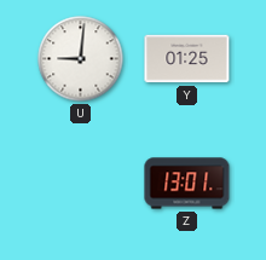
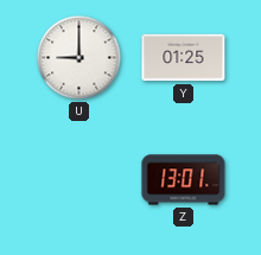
U: 9:01 -> 9:00 (79, 58)
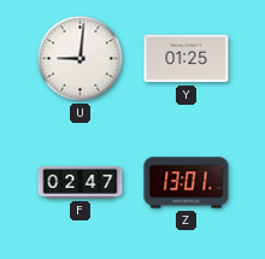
U: 9:00 -> 9:01 (81, 59)
F: none -> 02:47 (81, 183)
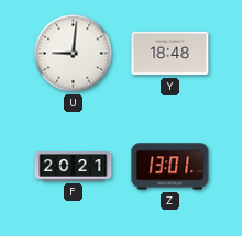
Y: 01:25 -> 18:48 (170, 54)
F: 02:47 -> 20:21 (74, 167)
